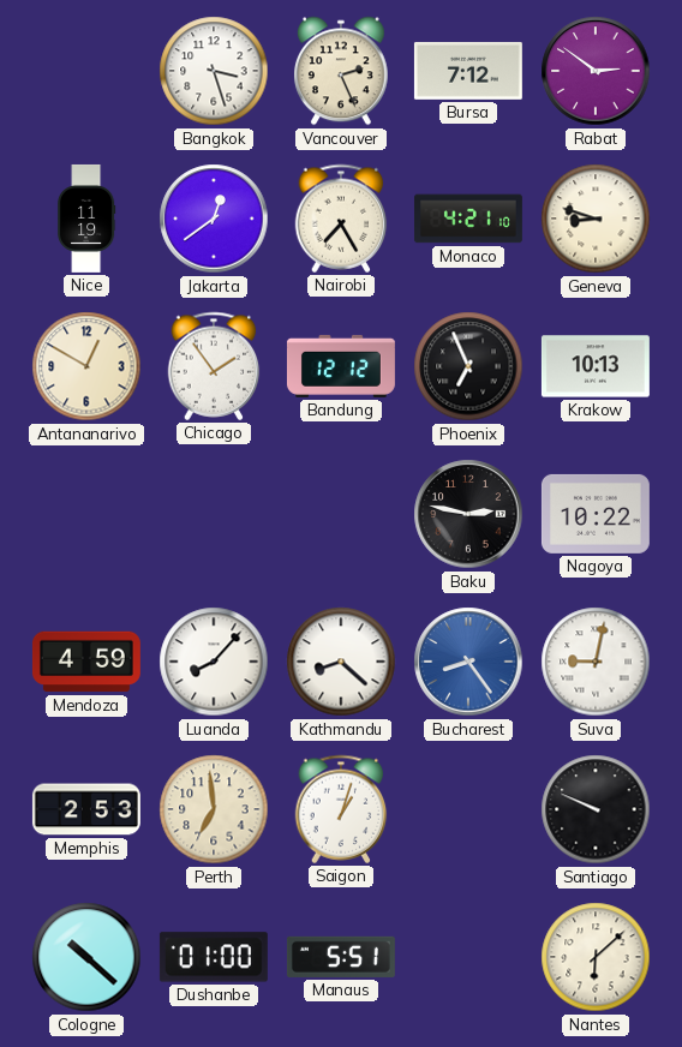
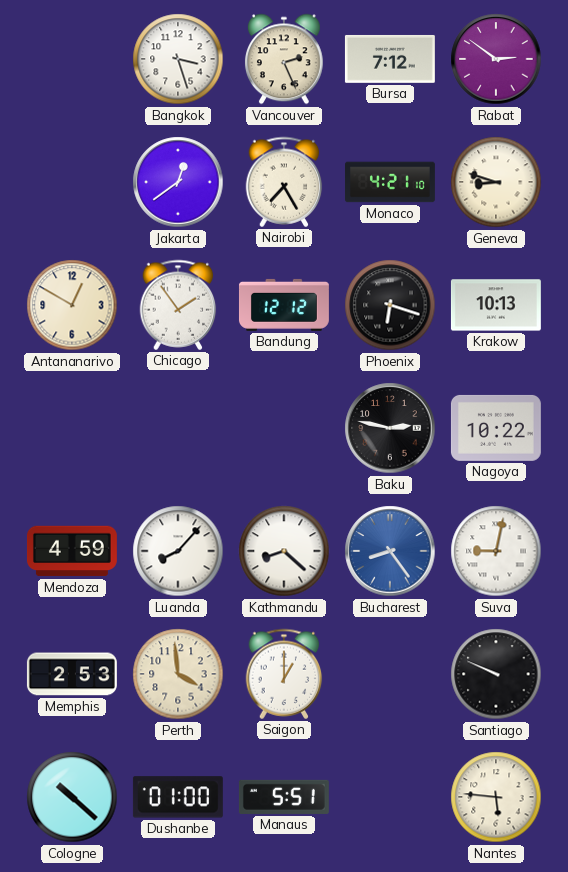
Nice: 11:19 -> none (86, 219)
Phoenix: 6:56 -> 6:18 (390, 305)
Perth: 6:59 -> 3:59 (178, 674)
Saigon: 1:03 -> 1:00 (284, 674)
Nantes: 6:08 -> 5:46 (496, 797)
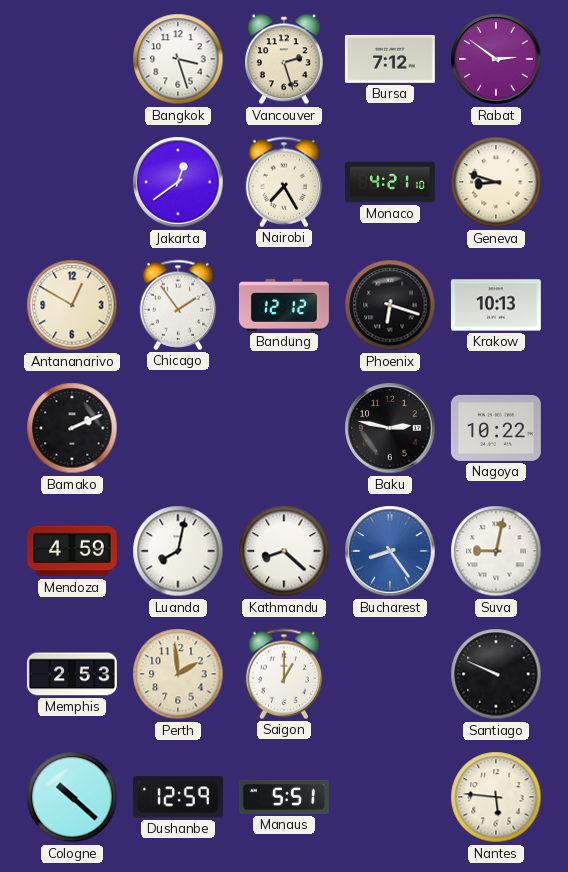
Vancouver: 2:26 -> 2:27 (284, 59)
Bamako: none -> 2:11 (72, 428)
Luanda: 8:07 -> 8:02 (178, 551)
Perth: 3:59 -> 1:59 (178, 674)
Dushanbe: 01:00 -> 12:59 (178, 797)
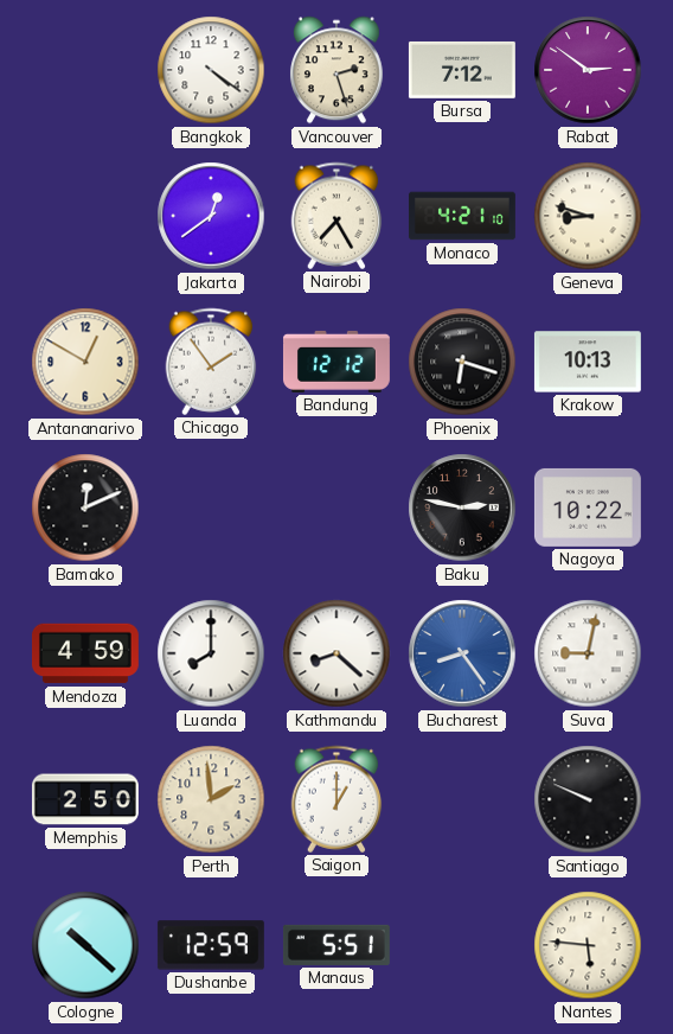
Bangkok: 3:27 -> 4:21 (211, 70)
Bamako: 2:11 -> 12:11 (85, 508)
Luanda: 8:02 -> 8:00 (211, 653)
Memphis: 2:53 -> 2:50 (85, 799)
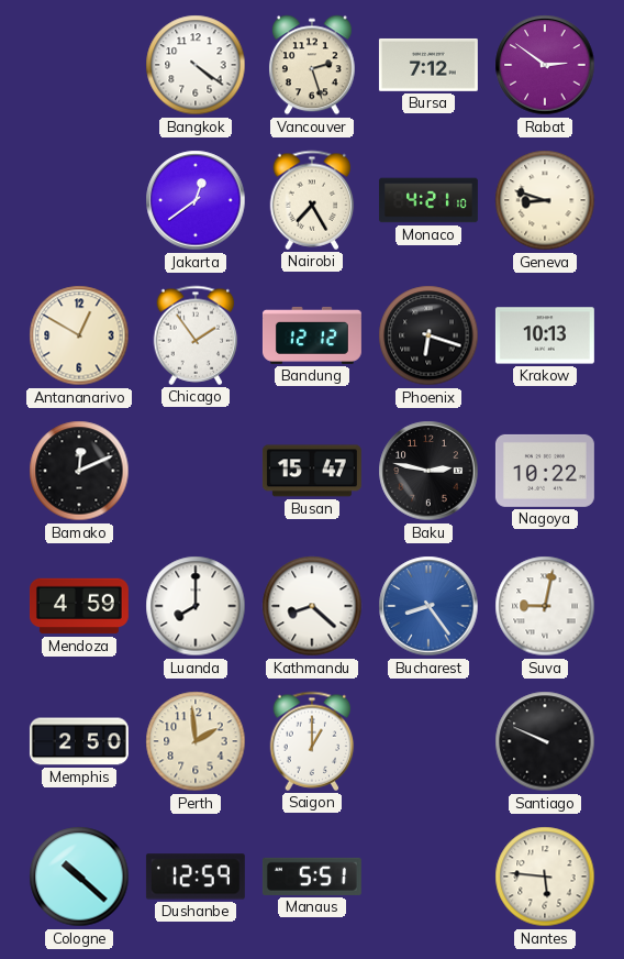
Busan: none -> 15:47 (312, 471)
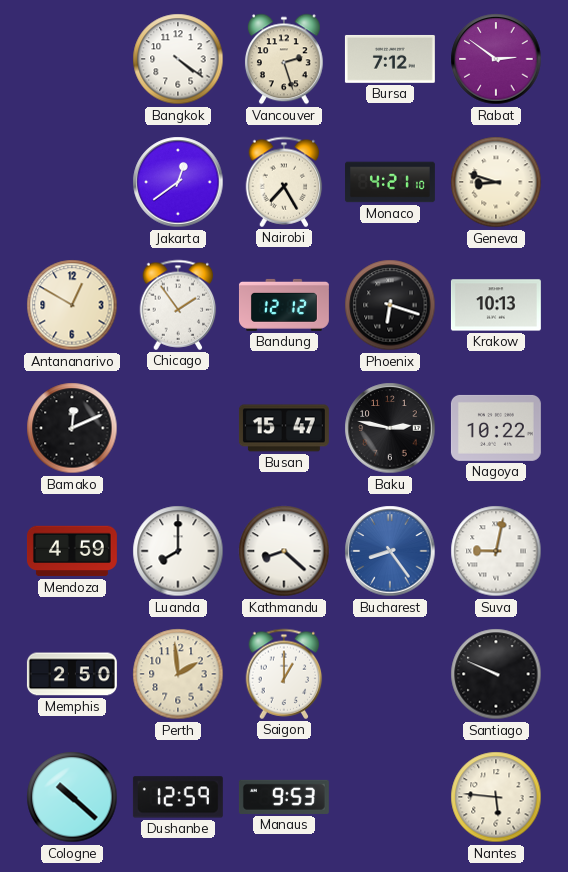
Manaus: 5:51 -> 9:53 (284, 797)
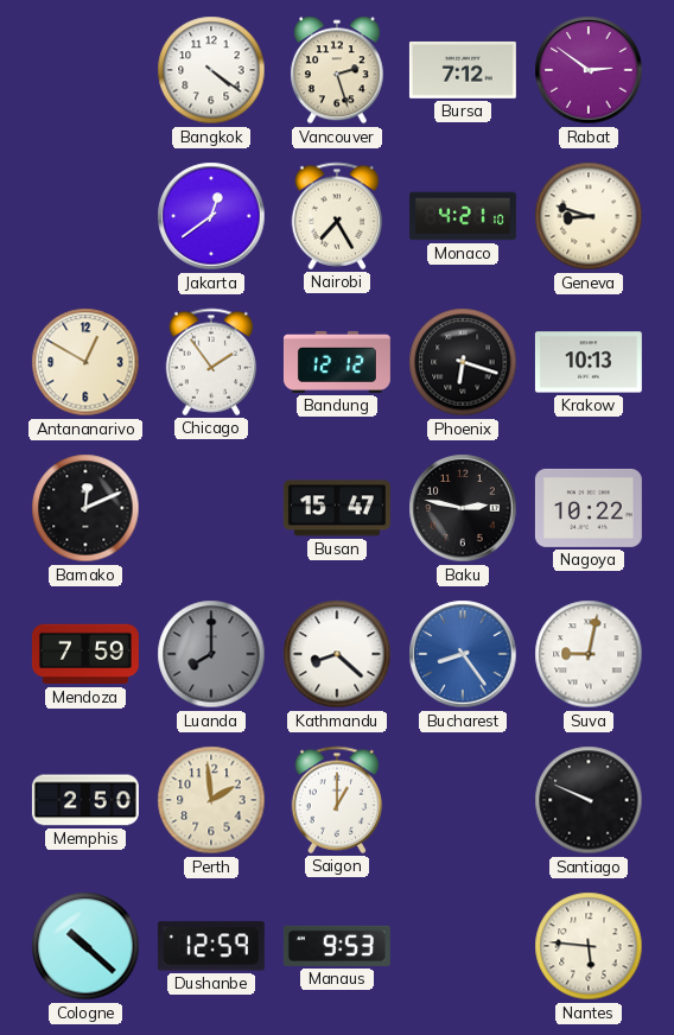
Mendoza: 4:59 -> 7:59 (85, 654)
Luanda dial: white -> grey (211, 654)
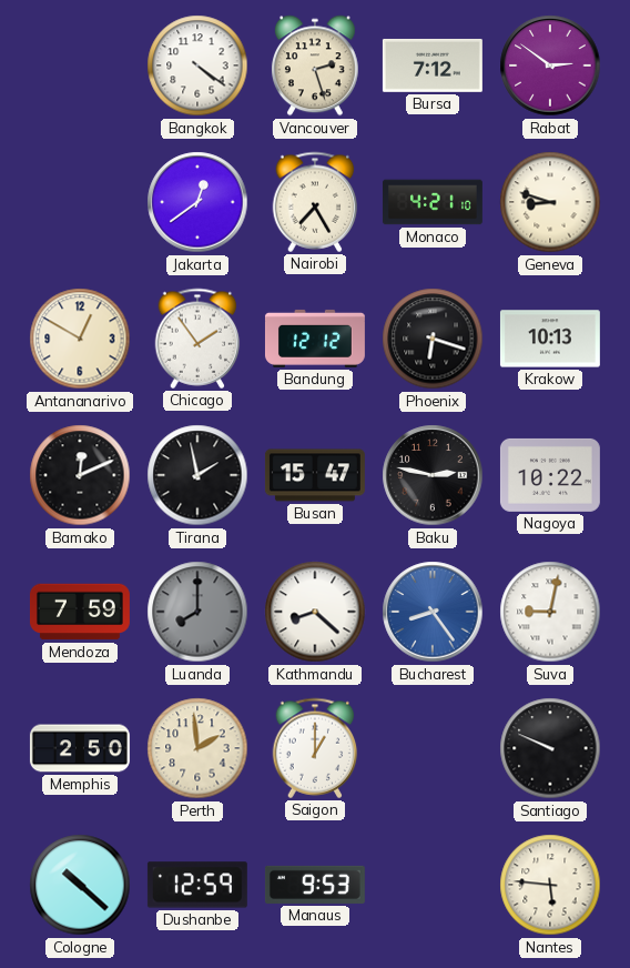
Tirana: none -> 1:58 (197, 475)
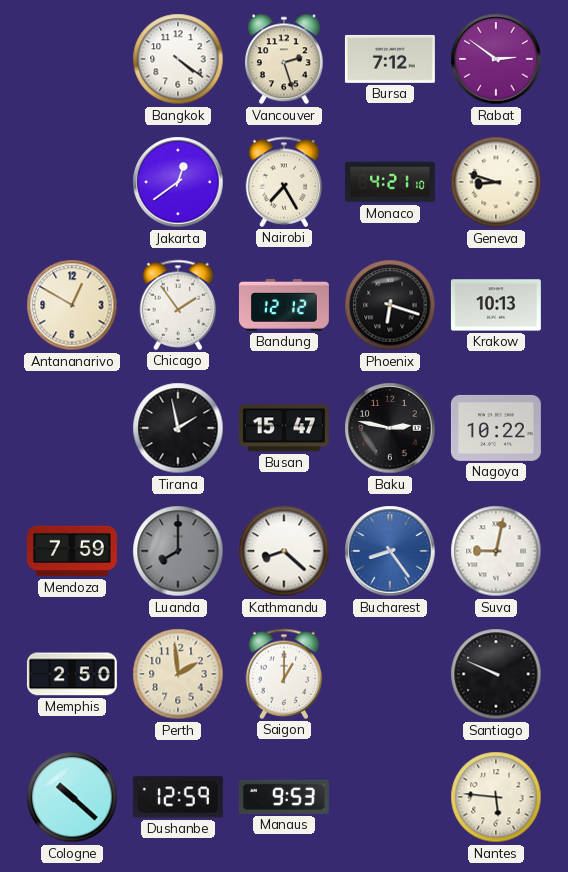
Bamako: 12:11 -> none (80, 475)
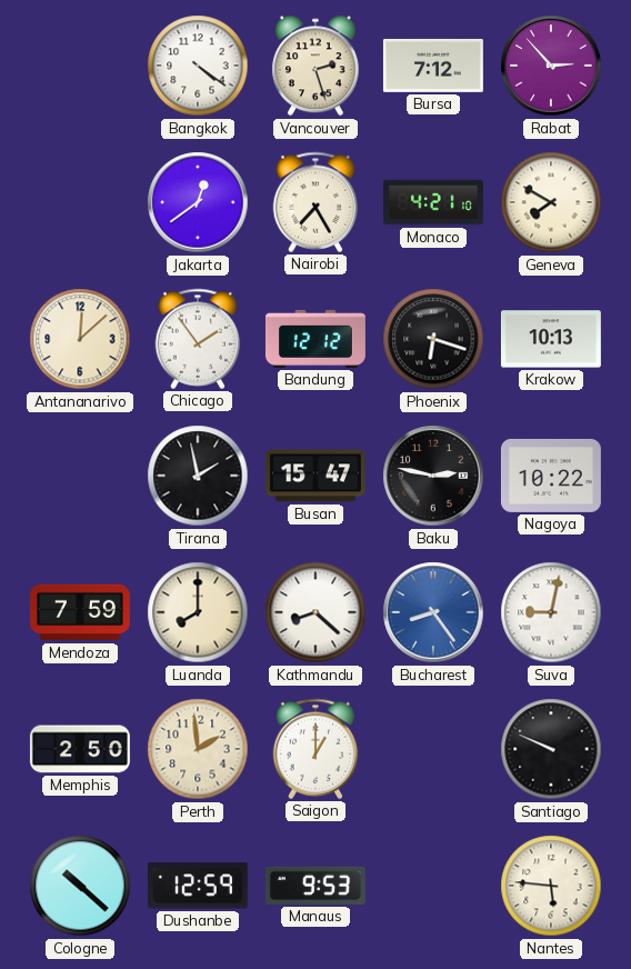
Rabat: 2:51 -> 2:53 (551, 66)
Geneva: 8:48 -> 7:50 (551, 202)
Antananarivo: 12:50 -> 12:08 (80, 339)
Luanda dial: grey -> cream (198, 612)
